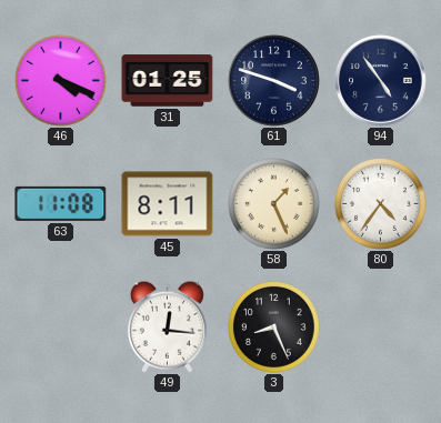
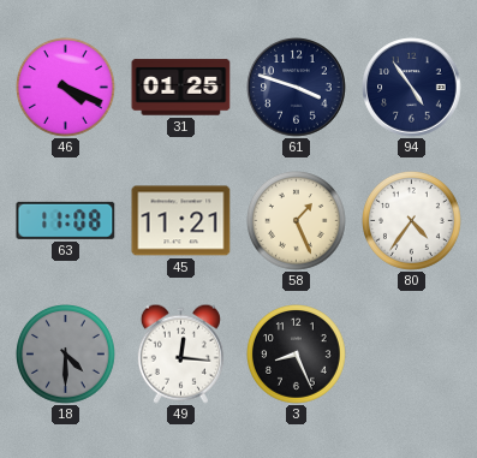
45: 8:11 -> 11:21 (181, 221)
18: none -> 4:30 (66, 355)
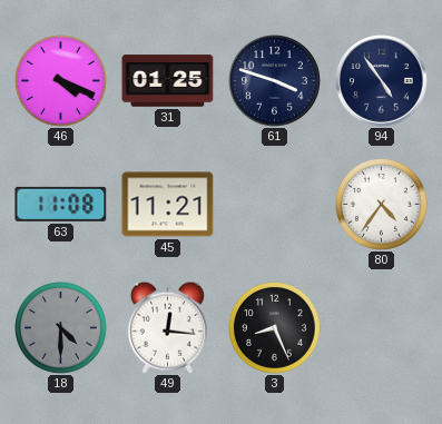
58: 1:26 -> none (297, 221)
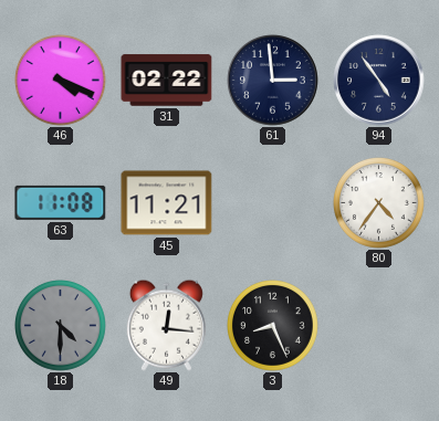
31: 01:25 -> 02:22 (167, 81)
61: 3:48 -> 2:59 (273, 81)
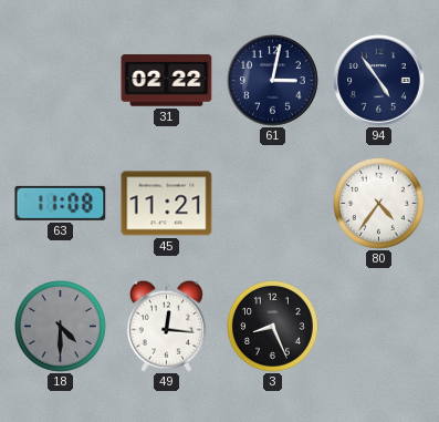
46: 4:19 -> none (61, 81)
61: 2:59 -> 3:02 (273, 81)
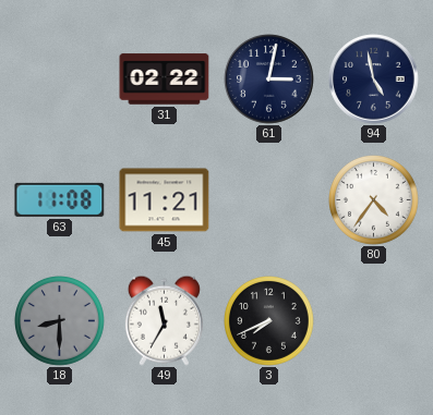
94: 4:54 -> 4:58 (374, 80)
18: 4:30 -> 8:30 (60, 321)
49: 12:16 -> 11:35 (164, 320)
3: 8:26 -> 7:41 (269, 321)
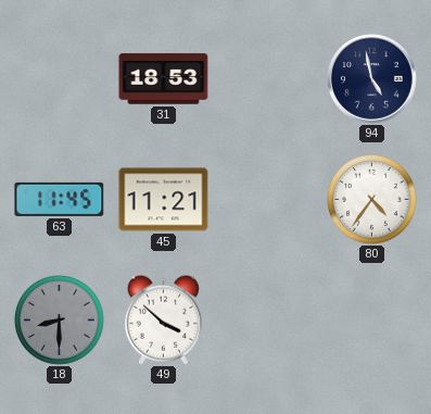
31: 02:22 -> 18:53 (164, 79)
61: 3:02 -> none (269, 80)
63: 11:08 -> 11:45 (60, 199)
49: 11:35 -> 3:52 (163, 319)
3: 7:41 -> none (269, 321)
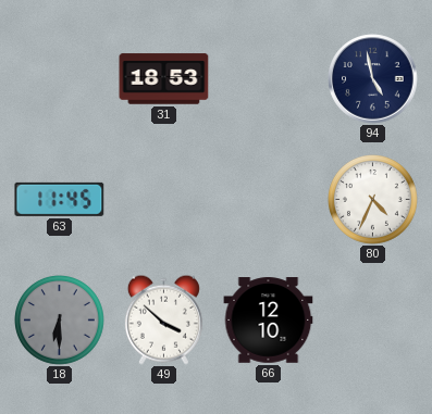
45: 11:21 -> none (164, 200)
80: 4:36 -> 4:34 (373, 200)
18: 8:30 -> 6:30 (60, 321)
66: none -> 12:10 (269, 321)
